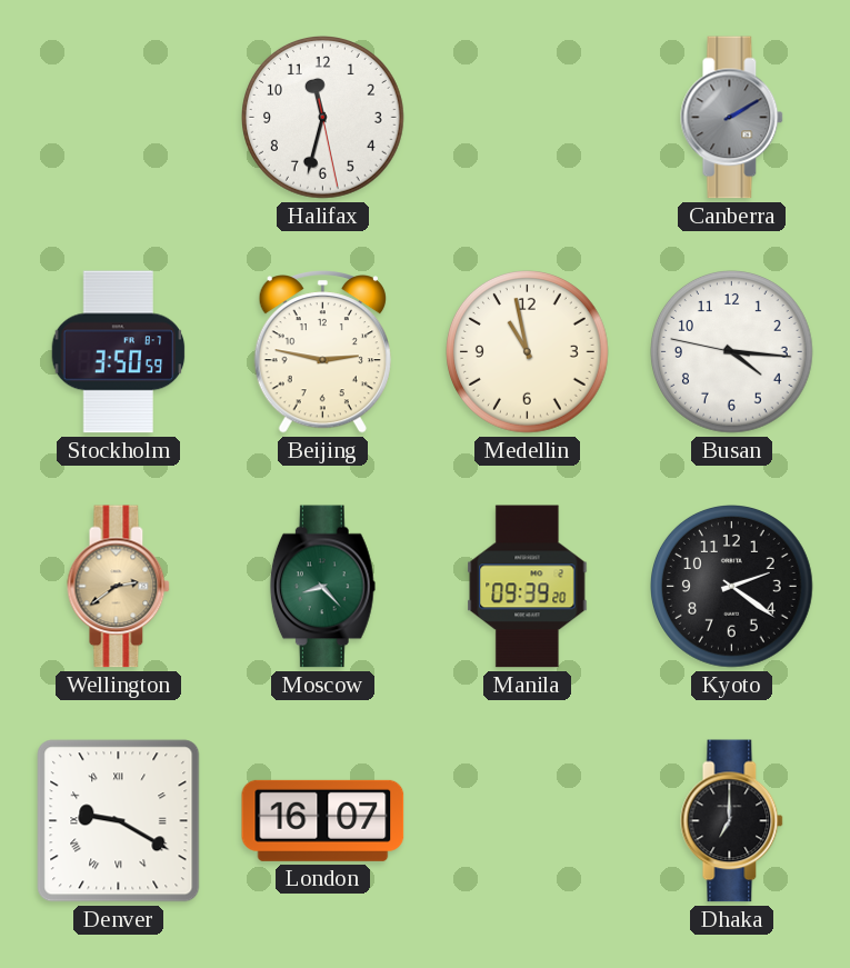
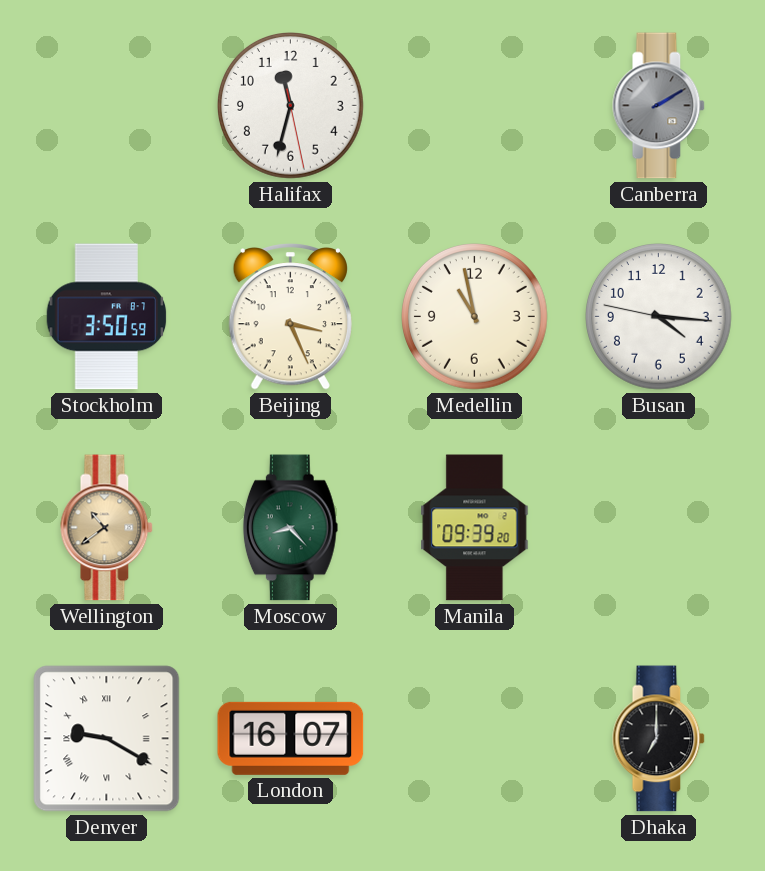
Beijing: 2:47 -> 3:26 (290, 317)
Wellington: 2:39 -> 10:39 (107, 528)
Kyoto: 2:21 -> none (732, 587)
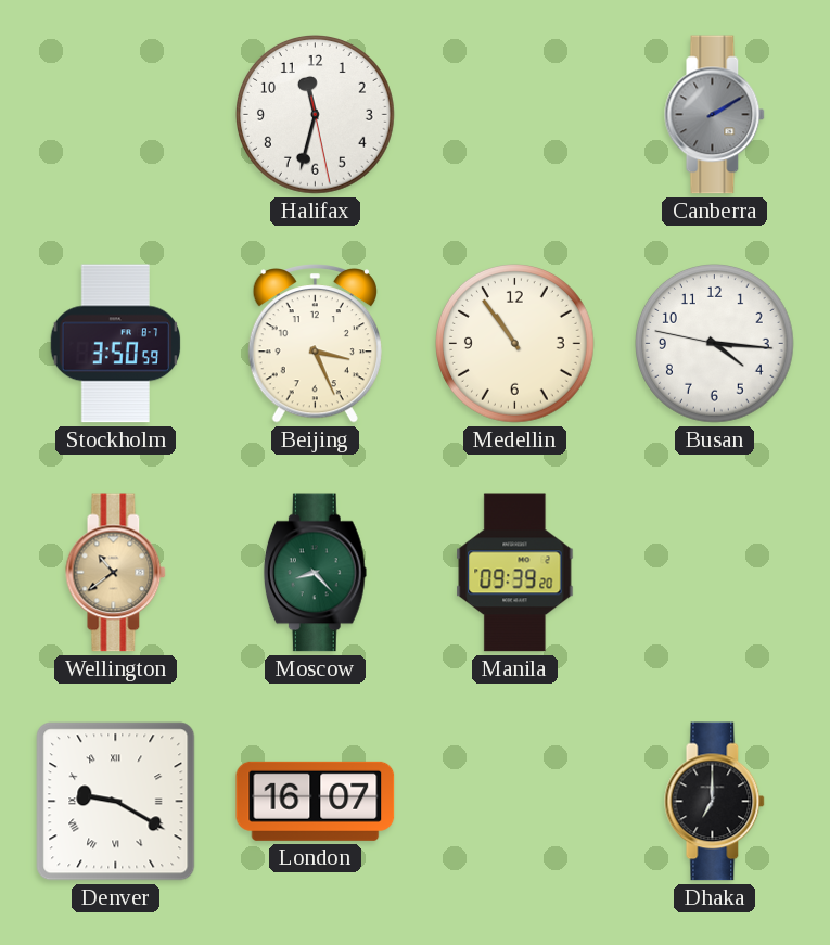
Medellin: 10:58 -> 10:54 (515, 344)
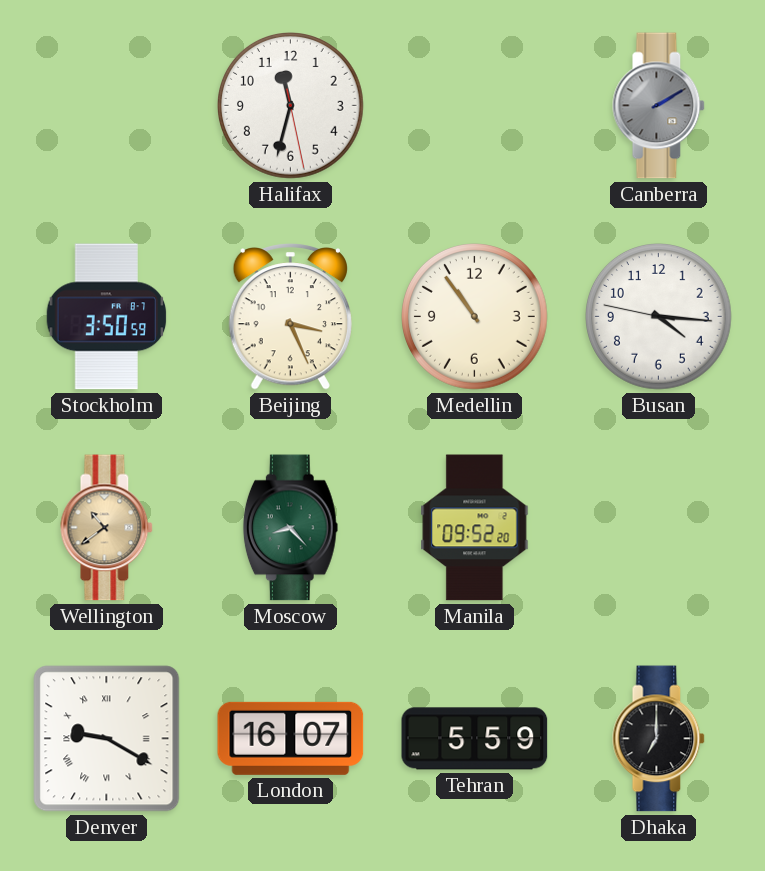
Manila: 09:39 -> 09:52 (475, 528)
Tehran: none -> 5:59 (475, 739)
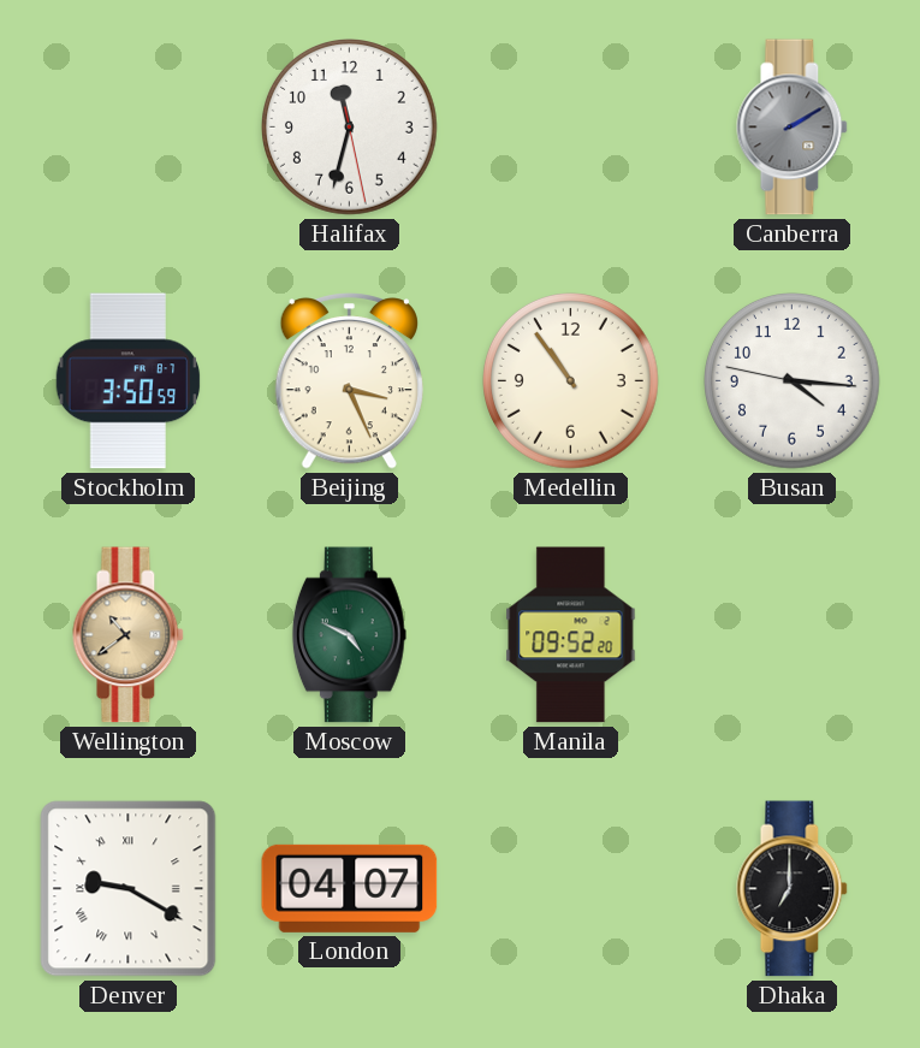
Moscow: 8:23 -> 4:49 (349, 635)
London: 16:07 -> 04:07 (350, 888)
Tehran: 5:59 -> none (475, 739)
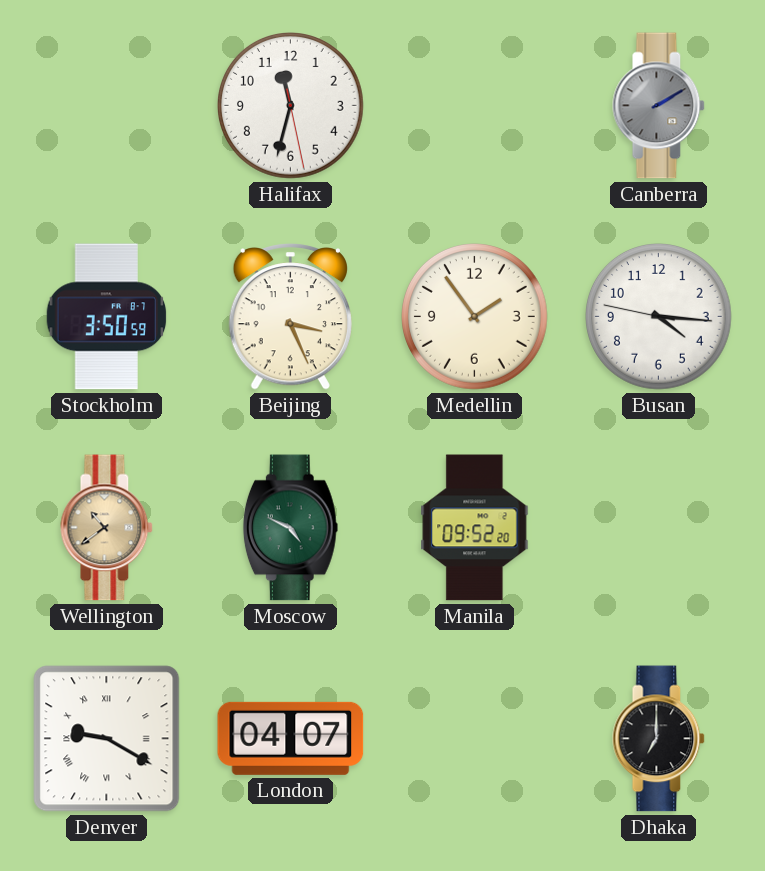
Medellin: 10:54 -> 1:54 (475, 317)
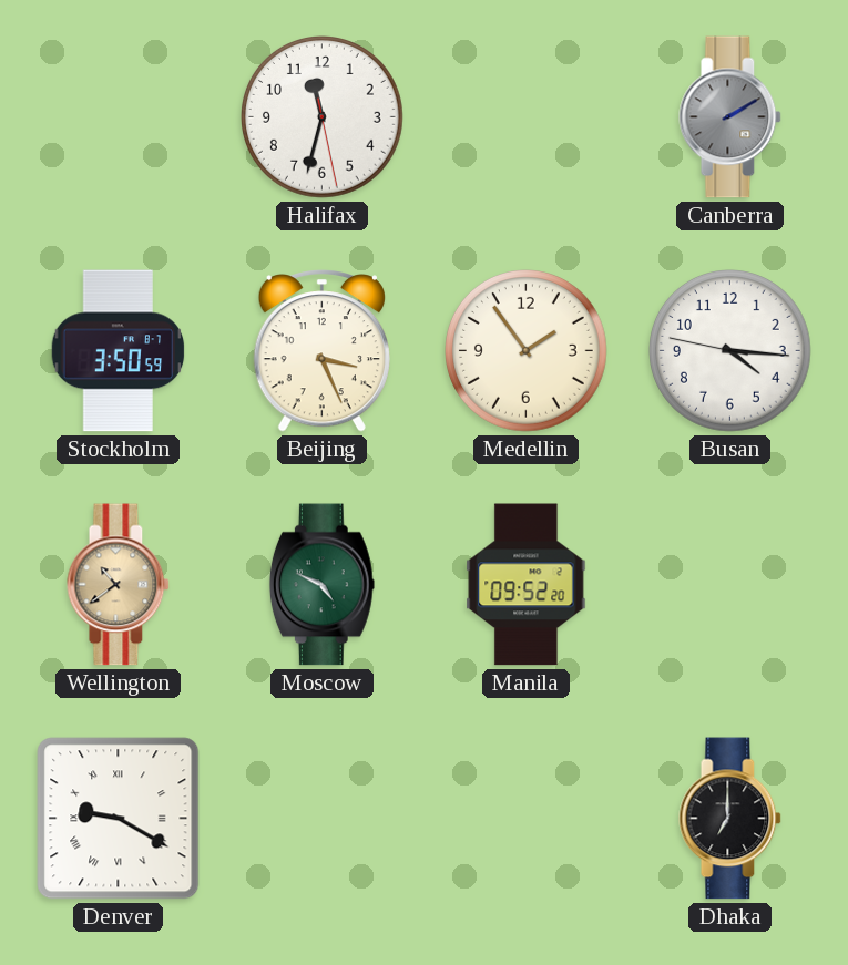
London: 04:07 -> none (291, 738)
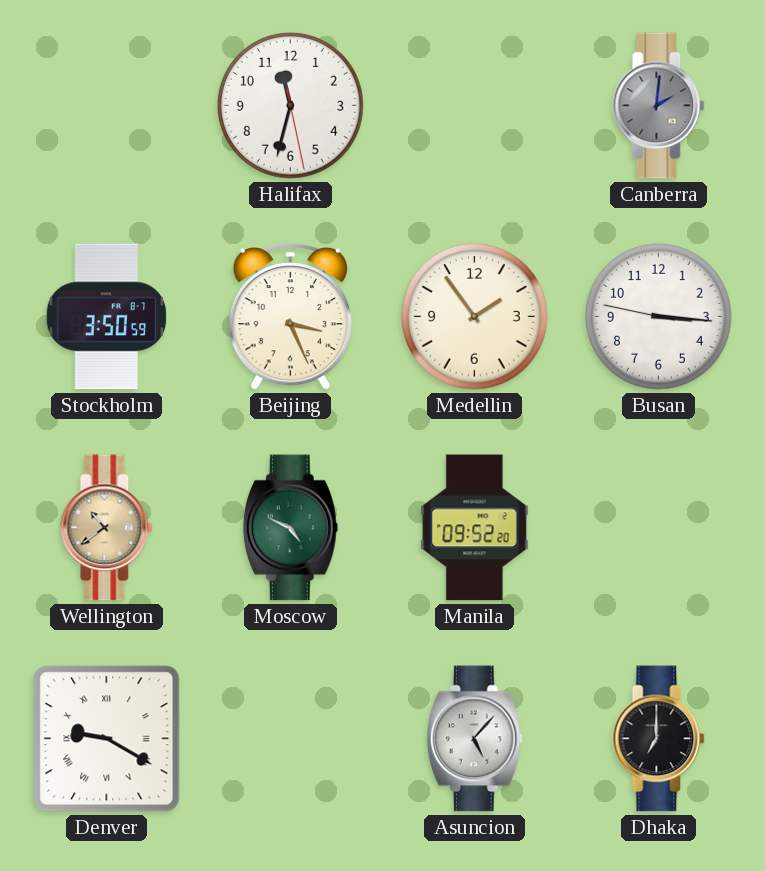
Canberra: 2:10 -> 2:01 (659, 106)
Busan: 4:15 -> 3:15 (659, 317)
Asuncion: none -> 5:07 (474, 739)
